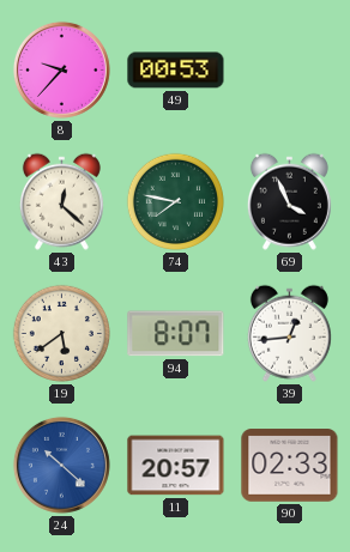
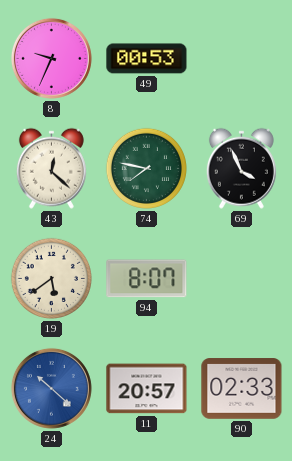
8: 9:37 -> 9:34 (51, 58)
39: 12:44 -> none (289, 333)
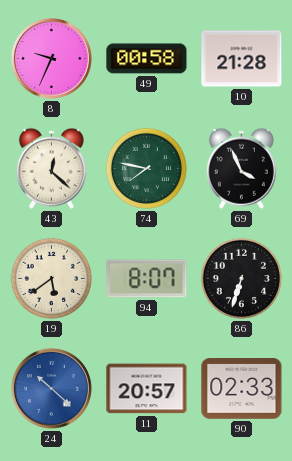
49: 00:53 -> 00:58 (147, 59)
10: none -> 21:28 (242, 59)
86: none -> 6:33 (241, 278)
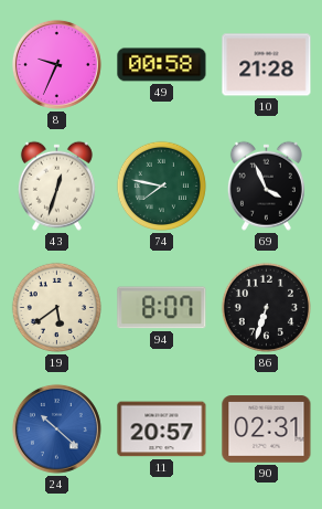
43: 12:22 -> 12:33 (56, 185)
90: 02:33 -> 02:31 (267, 430)
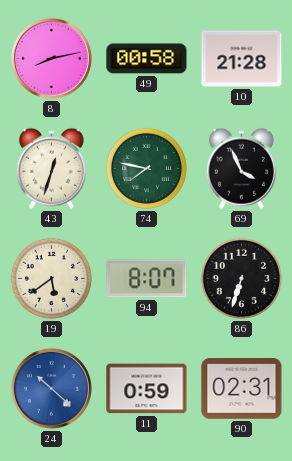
8: 9:34 -> 8:13 (51, 58)
11: 20:57 -> 0:59 (147, 389)
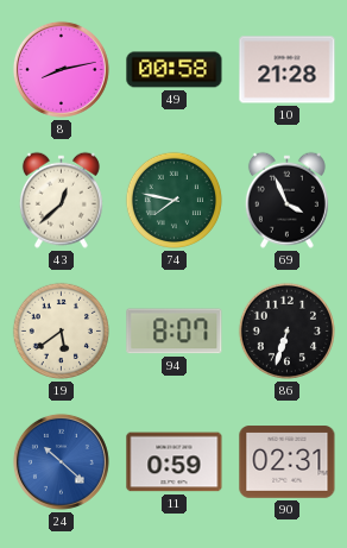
43: 12:33 -> 12:38 (61, 200)
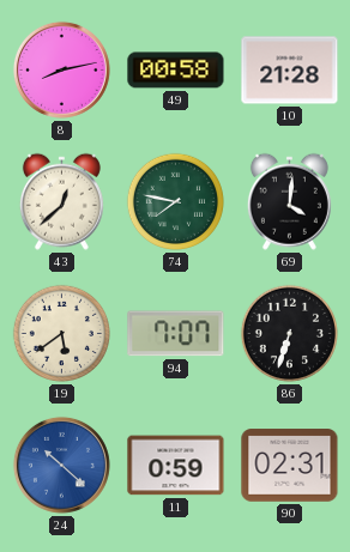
69: 3:56 -> 4:01 (289, 201)
94: 8:07 -> 7:07 (176, 334)
